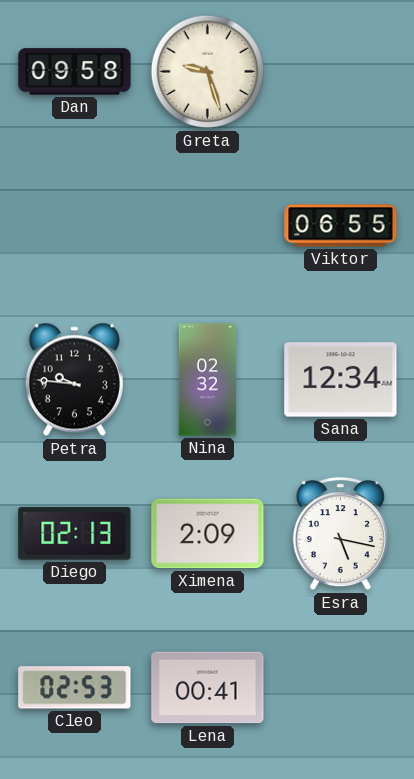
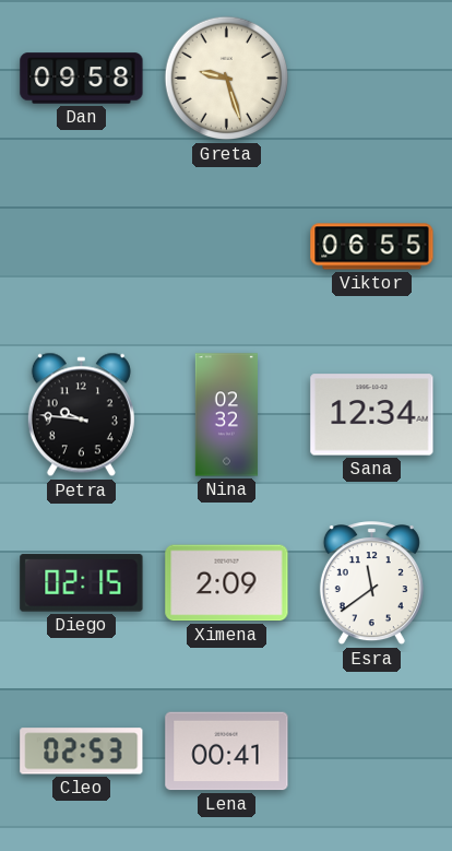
Diego: 02:13 -> 02:15 (82, 583)
Esra: 5:17 -> 11:39 (371, 583)
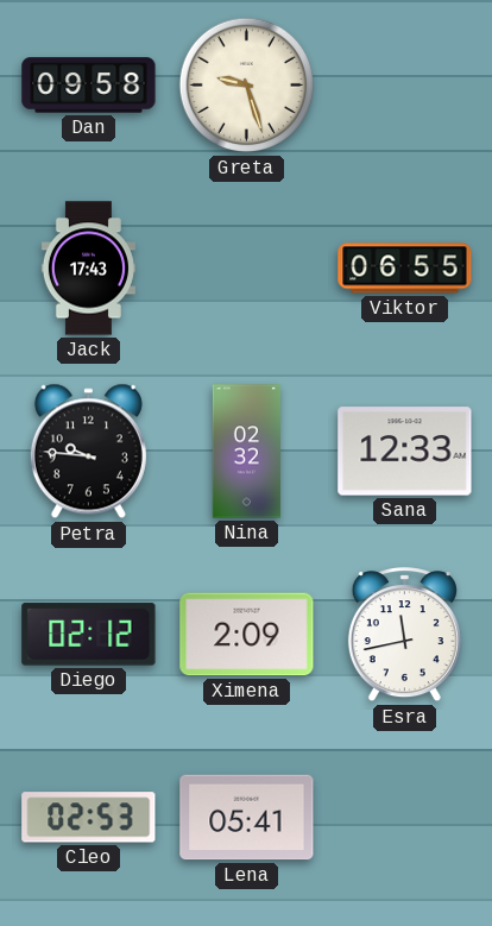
Jack: none -> 17:43 (88, 269)
Sana: 12:34 -> 12:33 (405, 452)
Diego: 02:15 -> 02:12 (89, 635)
Esra: 11:39 -> 11:43 (404, 635)
Lena: 00:41 -> 05:41 (247, 818)
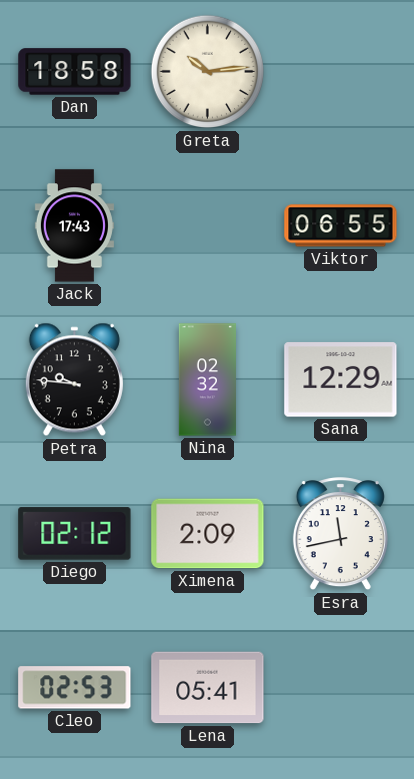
Dan: 09:58 -> 18:58 (75, 72)
Greta: 9:27 -> 10:14 (208, 72)
Sana: 12:33 -> 12:29 (341, 380)
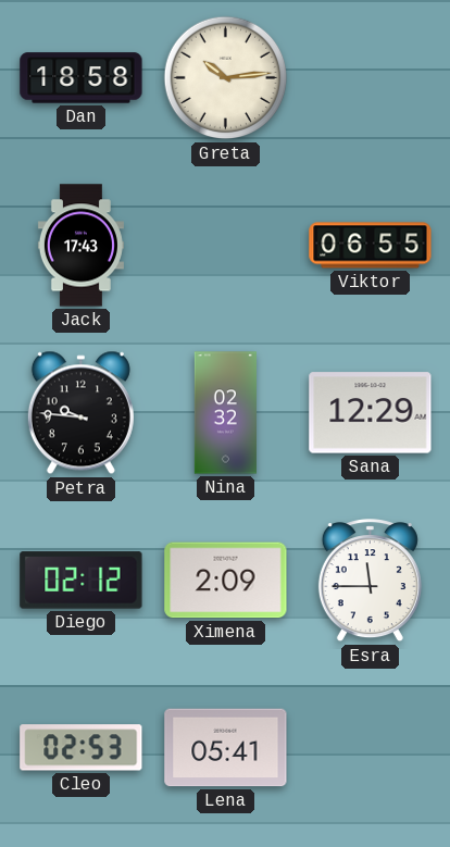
Esra: 11:43 -> 11:45 (370, 581)
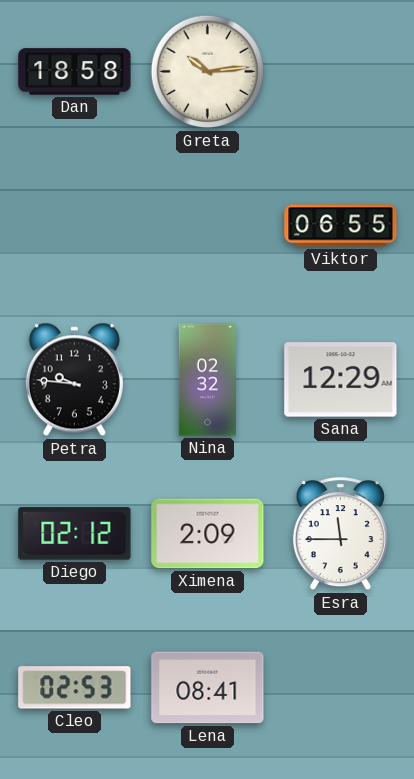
Jack: 17:43 -> none (80, 246)
Lena: 05:41 -> 08:41 (208, 688)
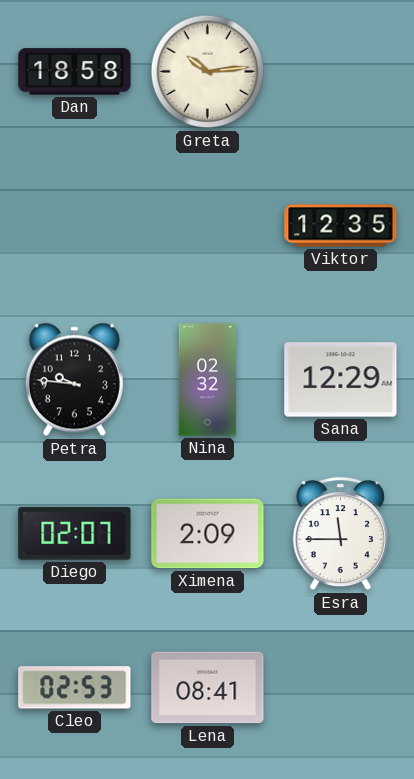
Viktor: 06:55 -> 12:35 (341, 226)
Diego: 02:12 -> 02:07 (75, 534)
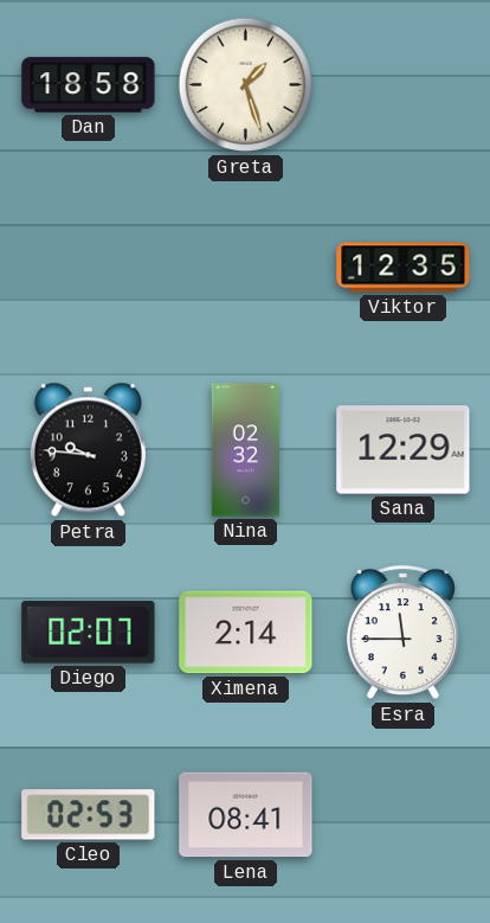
Greta: 10:14 -> 1:27 (246, 85)
Ximena: 2:09 -> 2:14 (246, 633)
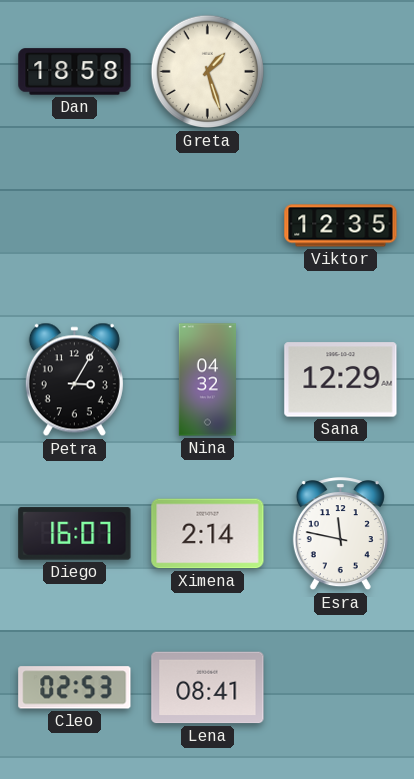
Petra: 9:46 -> 3:05 (74, 380)
Nina: 02:32 -> 04:32 (207, 380)
Diego: 02:07 -> 16:07 (75, 534)
Esra: 11:45 -> 11:47 (340, 534)
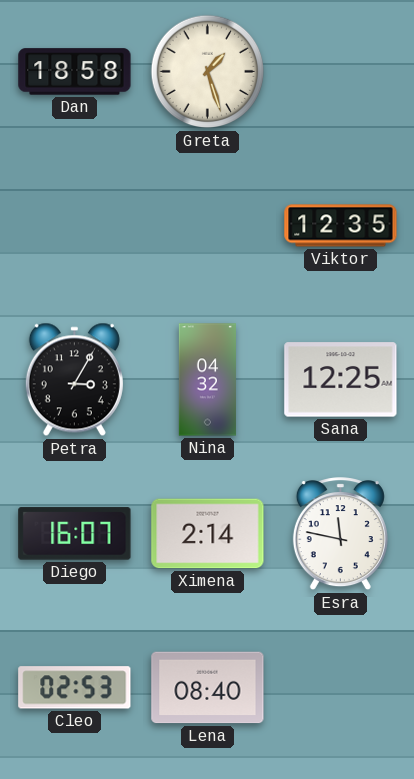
Sana: 12:29 -> 12:25 (341, 380)
Lena: 08:41 -> 08:40 (208, 688)
